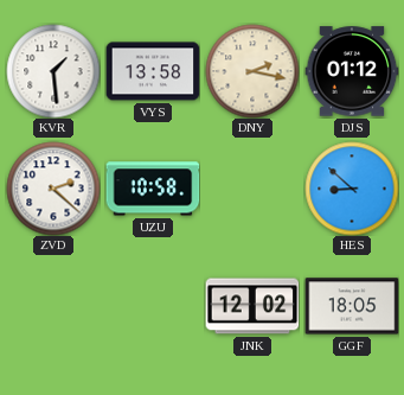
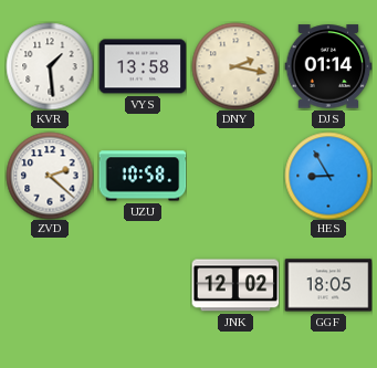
DJS: 01:12 -> 01:14 (328, 66)
HES: 8:52 -> 8:55 (328, 176)
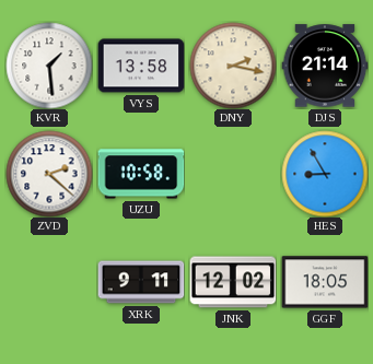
DJS: 01:14 -> 21:14 (325, 66)
XRK: none -> 9:11 (141, 282)
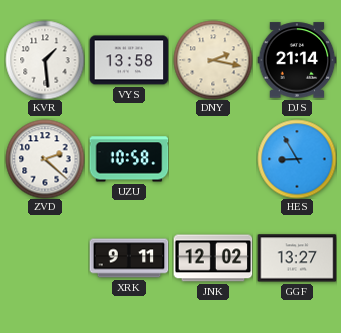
GGF: 18:05 -> 13:27 (297, 258)
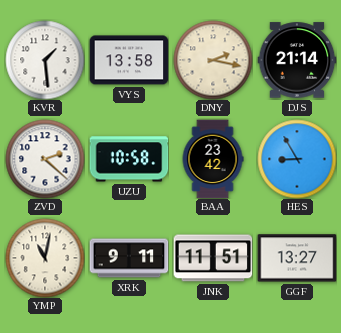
BAA: none -> 23:42 (213, 159)
YMP: none -> 11:02 (45, 258)
JNK: 12:02 -> 11:51 (213, 258)
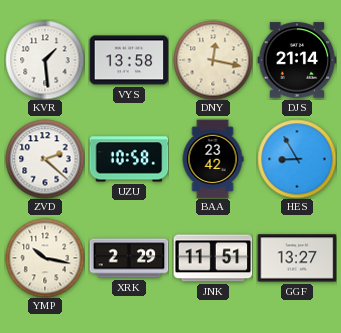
DNY: 2:17 -> 12:17 (213, 60)
YMP: 11:02 -> 10:17 (45, 258)
XRK: 9:11 -> 2:29 (129, 258)
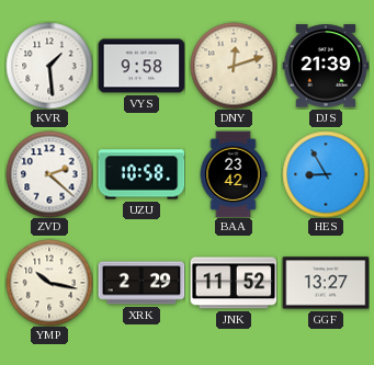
VYS: 13:58 -> 9:58 (141, 66)
DNY: 12:17 -> 12:12 (234, 66)
DJS: 21:14 -> 21:39 (326, 66)
JNK: 11:51 -> 11:52 (234, 283)
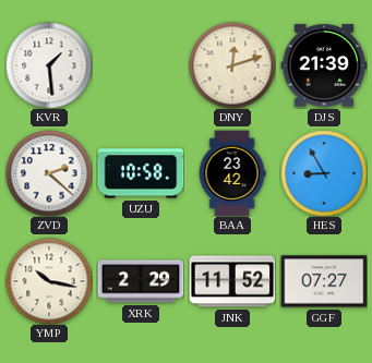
VYS: 9:58 -> none (141, 66)
GGF: 13:27 -> 07:27 (324, 281)
